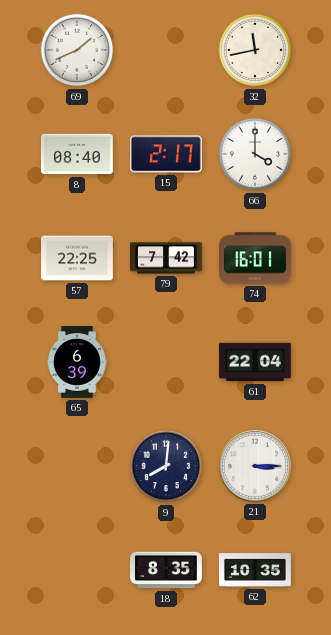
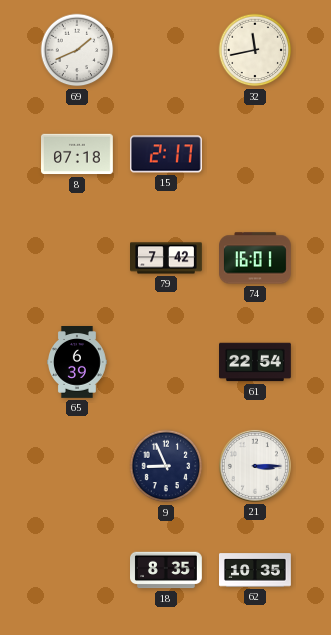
8: 08:40 -> 07:18 (78, 154)
66: 4:00 -> none (255, 154)
57: 22:25 -> none (78, 258)
61: 22:04 -> 22:54 (256, 362)
9: 8:01 -> 8:56 (166, 466)
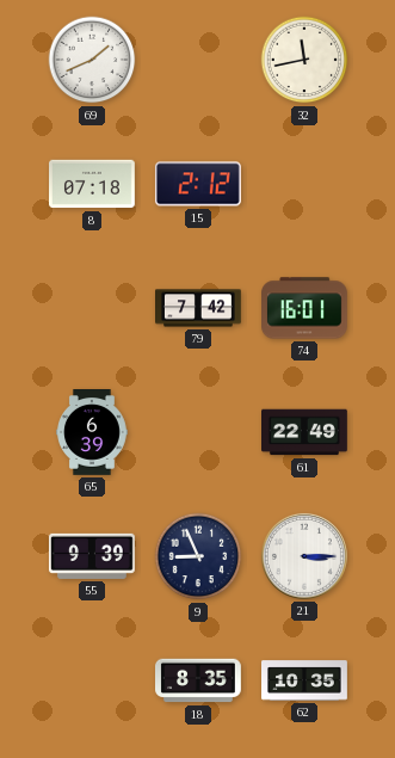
15: 2:17 -> 2:12 (198, 184)
61: 22:54 -> 22:49 (305, 432)
55: none -> 9:39 (92, 556)
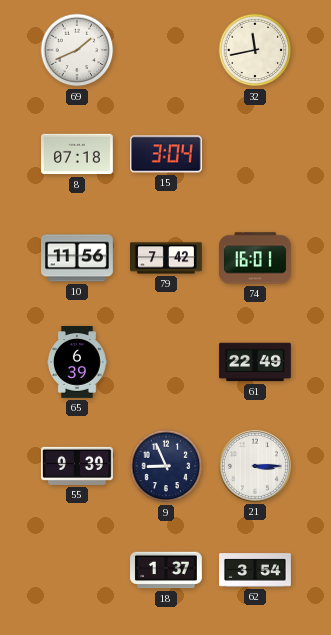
15: 2:12 -> 3:04 (166, 154)
10: none -> 11:56 (78, 258)
18: 8:35 -> 1:37 (167, 570)
62: 10:35 -> 3:54 (256, 570)
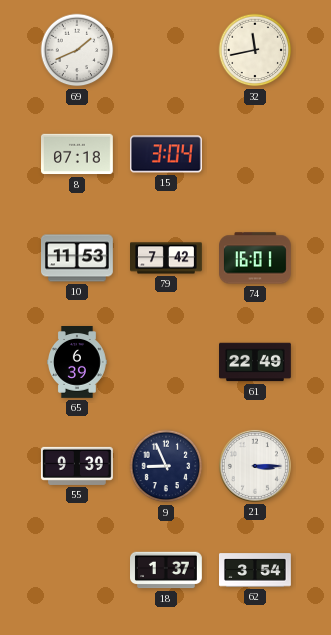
10: 11:56 -> 11:53 (78, 258)
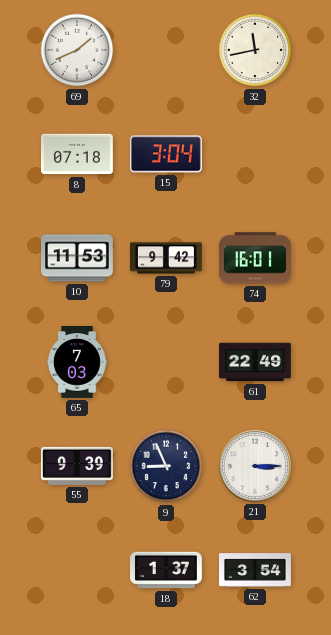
79: 7:42 -> 9:42 (167, 258)
65: 6:39 -> 7:03 (78, 363)
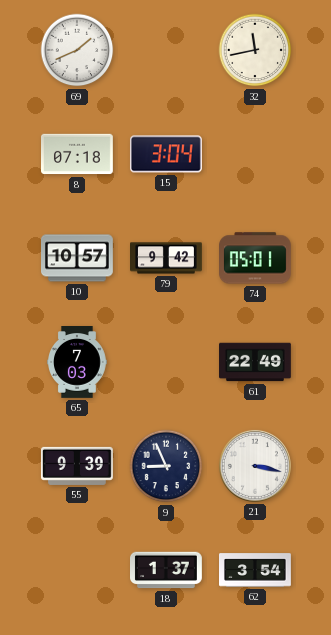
10: 11:53 -> 10:57 (78, 258)
74: 16:01 -> 05:01 (256, 258)
21: 3:15 -> 3:17 (255, 466)
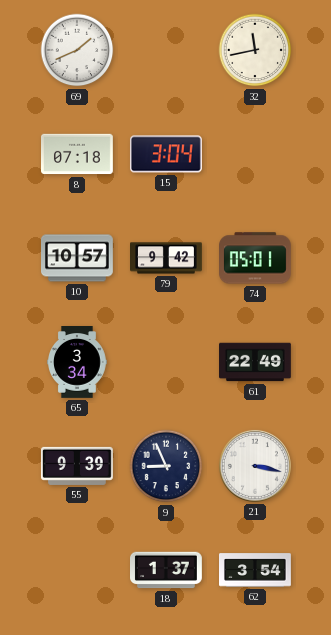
65: 7:03 -> 3:34 (78, 363)
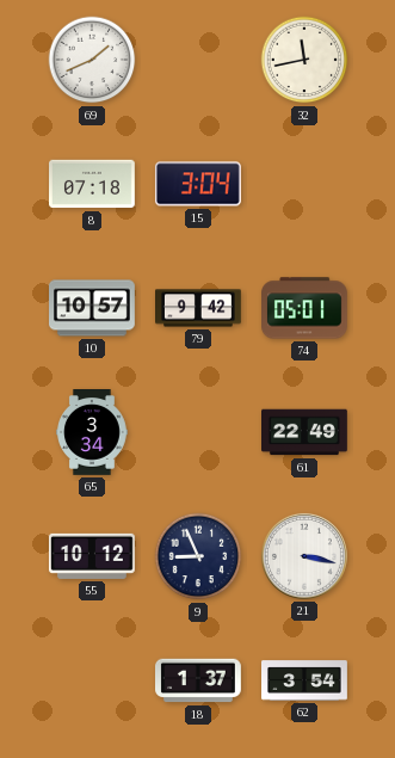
55: 9:39 -> 10:12 (92, 556)
